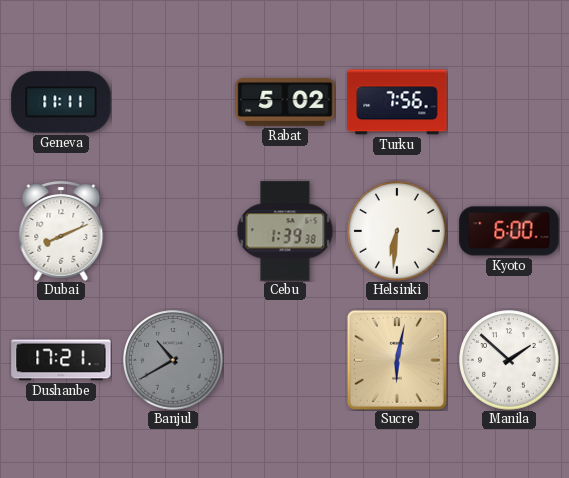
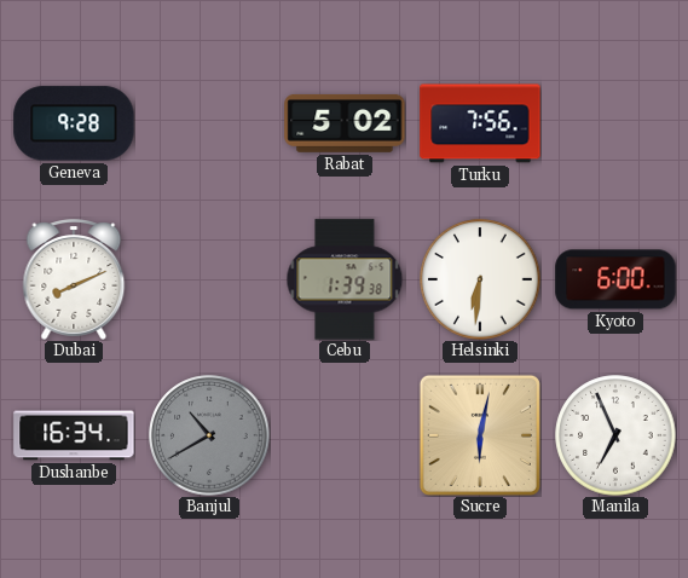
Geneva: 11:11 -> 9:28 (74, 123)
Dushanbe: 17:21 -> 16:34 (74, 435)
Manila: 1:52 -> 6:56 (615, 435)
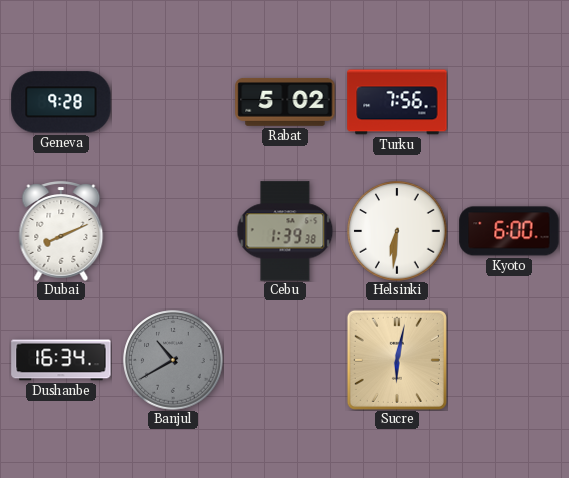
Manila: 6:56 -> none (615, 435)
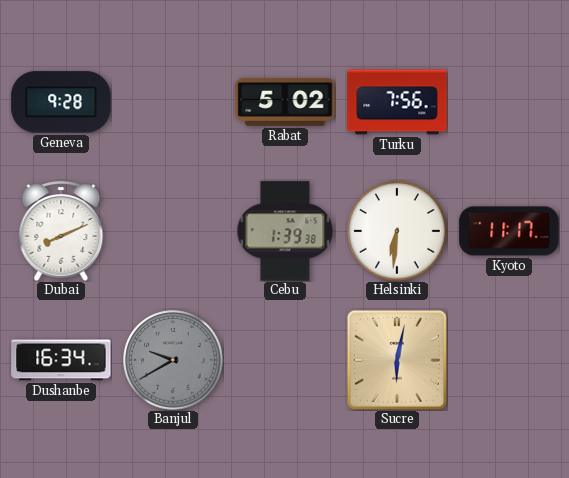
Kyoto: 6:00 -> 11:17 (509, 231)
Banjul: 10:40 -> 9:40 (173, 360)
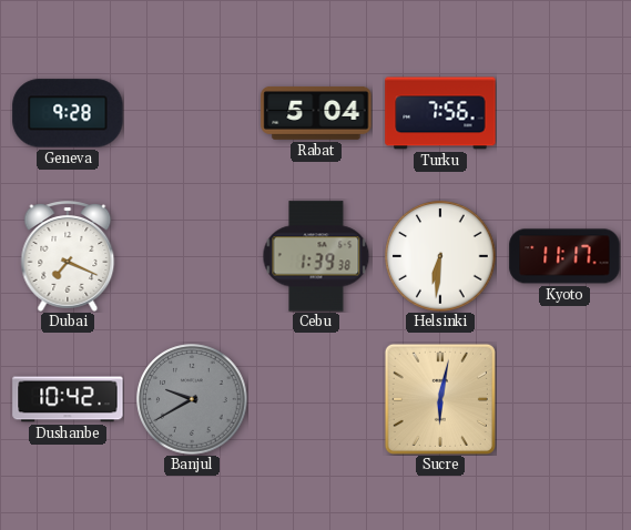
Rabat: 5:02 -> 5:04 (316, 113)
Dubai: 8:11 -> 7:19 (68, 256)
Dushanbe: 16:34 -> 10:42 (68, 399)
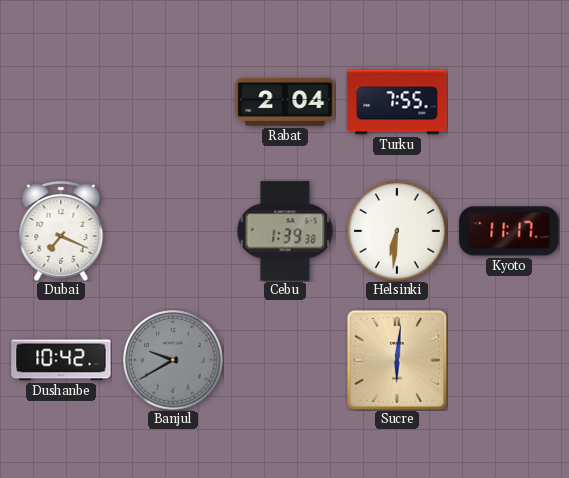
Geneva: 9:28 -> none (68, 113)
Rabat: 5:04 -> 2:04 (285, 102)
Turku: 7:56 -> 7:55 (397, 102)
Sucre: 6:02 -> 6:01 (397, 360)
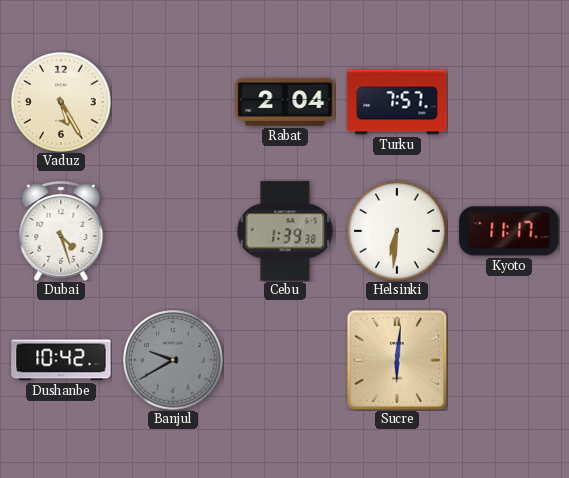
Vaduz: none -> 5:25 (61, 102)
Turku: 7:55 -> 7:57 (397, 102)
Dubai: 7:19 -> 4:27 (61, 231)
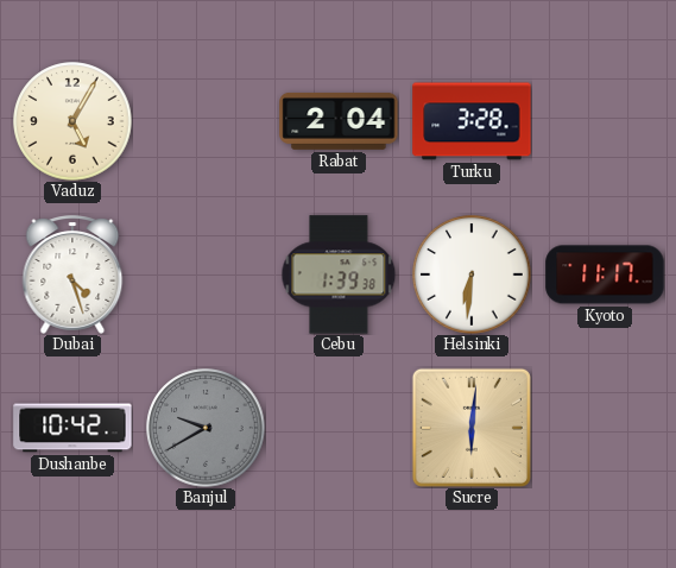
Vaduz: 5:25 -> 5:05 (72, 121)
Turku: 7:57 -> 3:28 (472, 121)
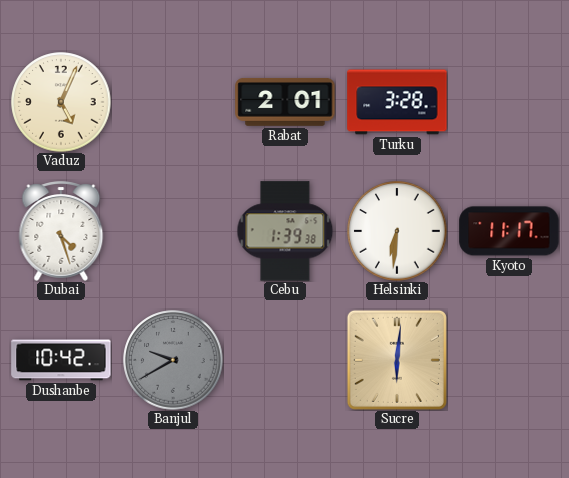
Vaduz: 5:05 -> 5:04 (61, 102)
Rabat: 2:04 -> 2:01 (285, 102)
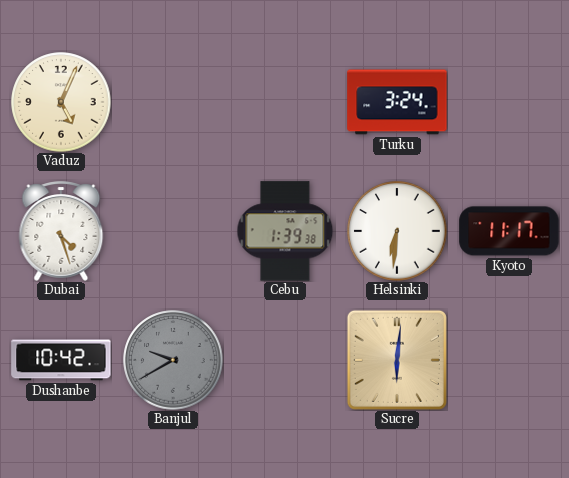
Rabat: 2:01 -> none (285, 102)
Turku: 3:28 -> 3:24 (397, 102)
